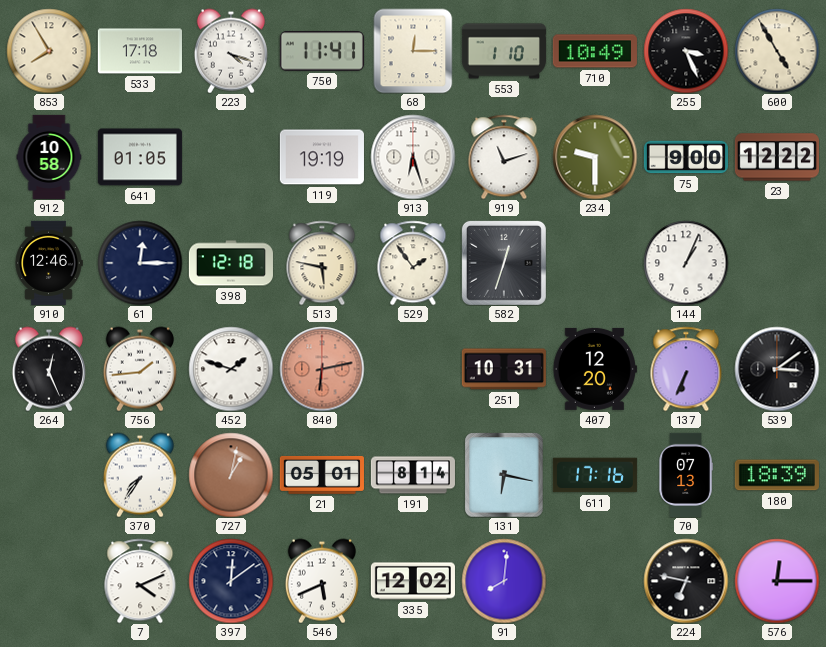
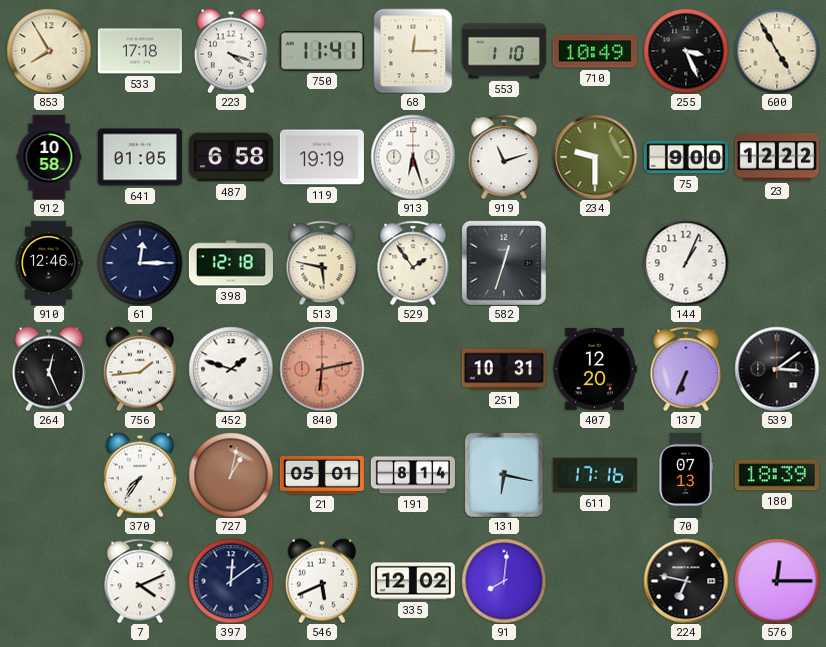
487: none -> 6:58 (231, 157)
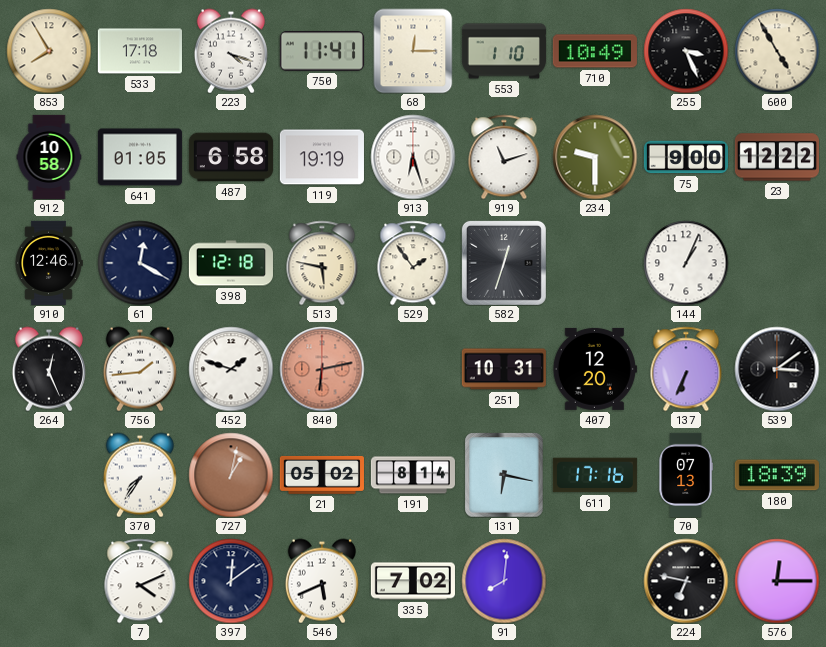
61: 12:15 -> 12:20 (140, 263)
21: 05:01 -> 05:02 (322, 475)
335: 12:02 -> 7:02 (413, 581)
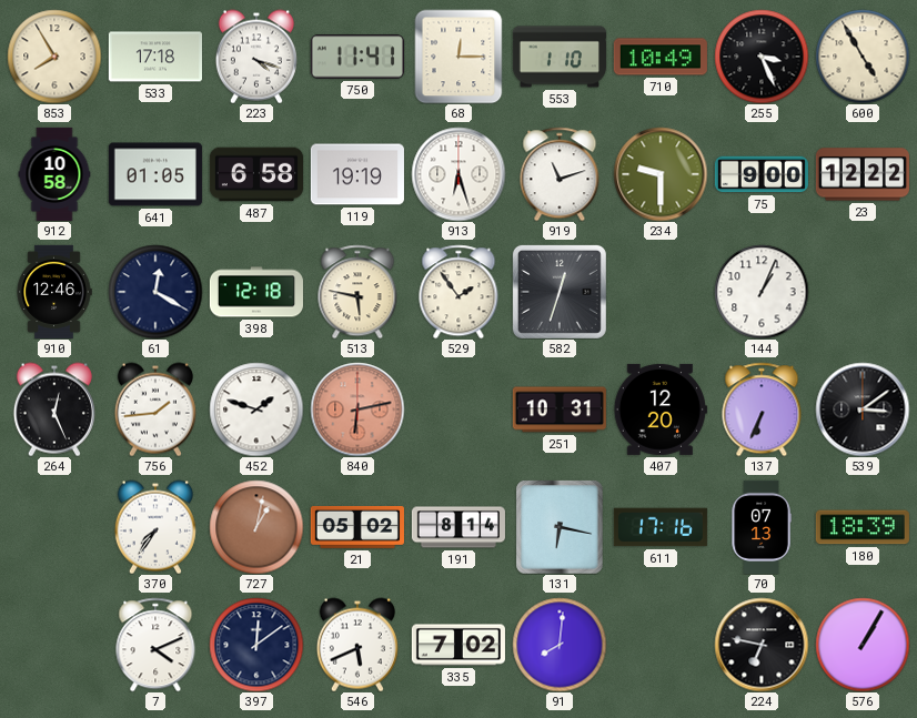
576: 12:15 -> 1:05 (863, 645)
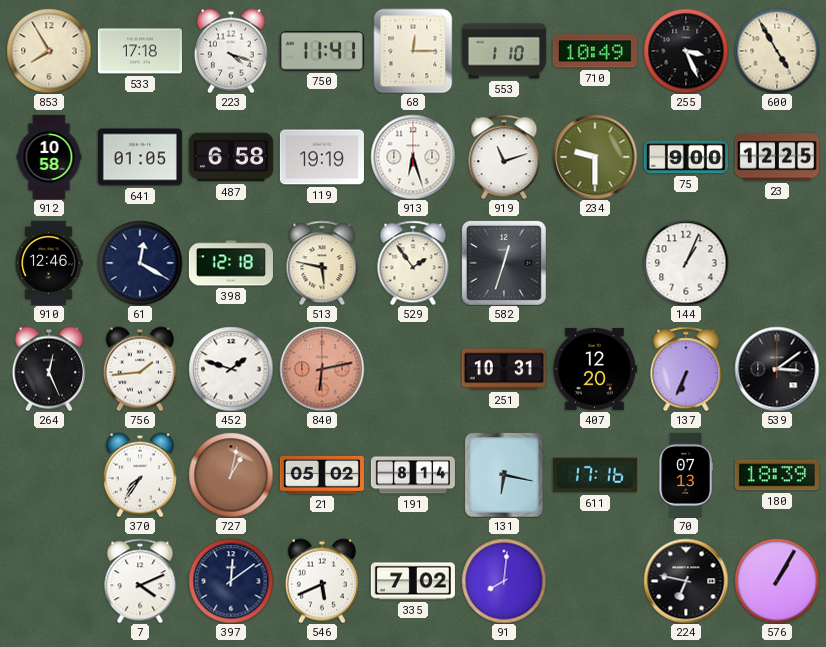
23: 12:22 -> 12:25 (777, 157)
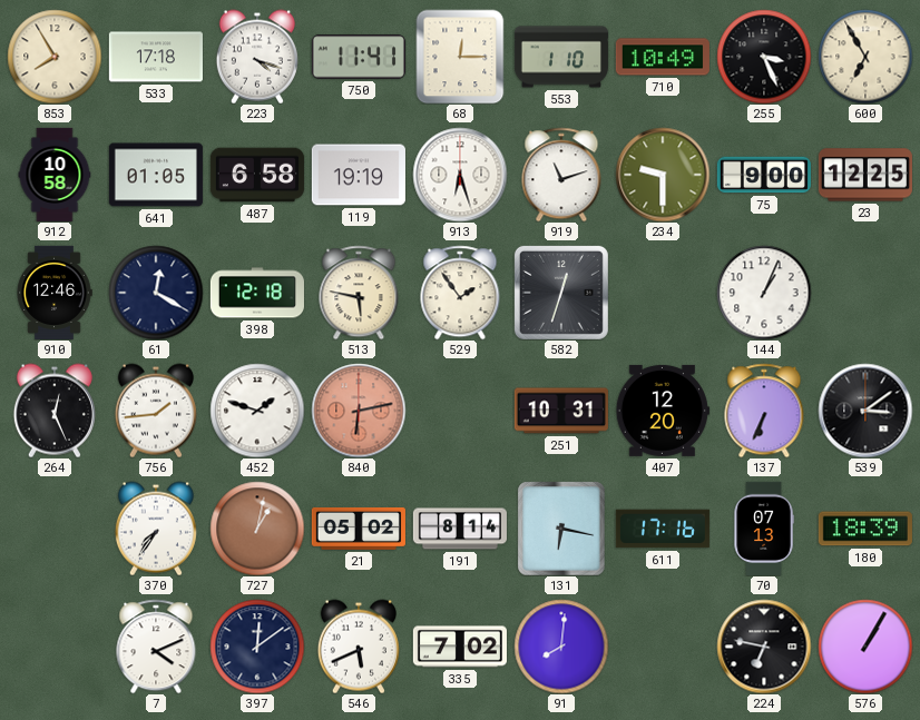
600: 4:55 -> 6:55 (865, 57)
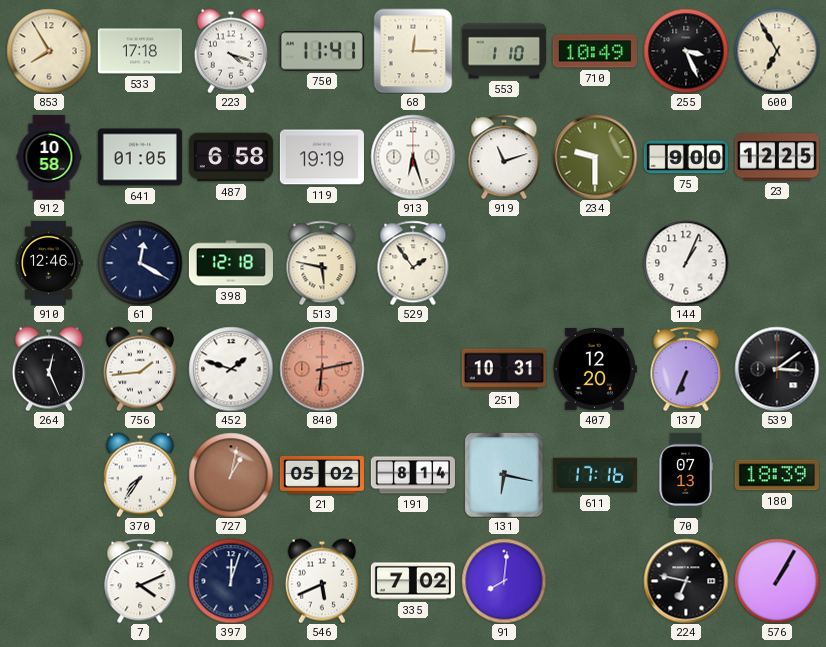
582: 12:33 -> none (561, 293)
397: 12:09 -> 12:03 (231, 581)
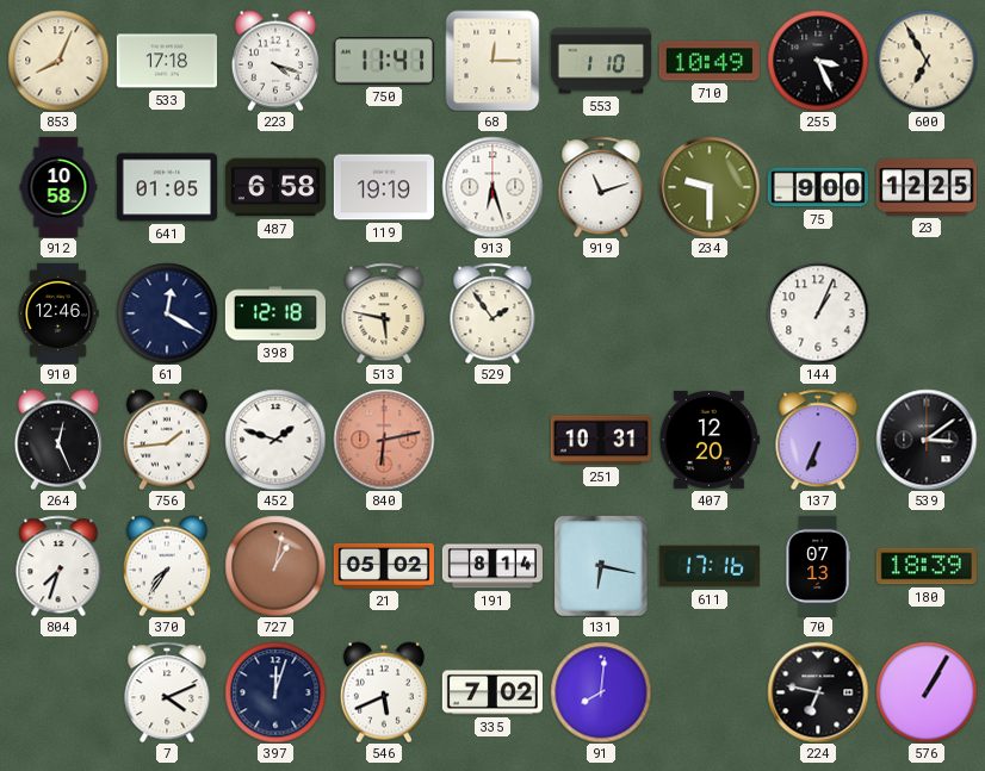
853: 7:55 -> 8:04 (58, 61)
804: none -> 7:33 (58, 566)
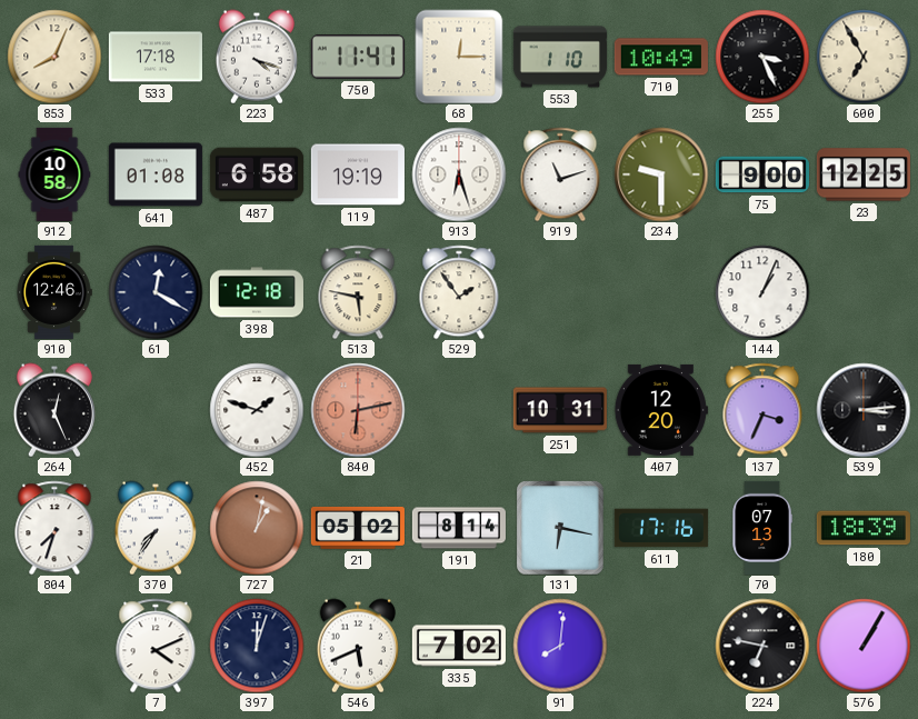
641: 01:05 -> 01:08 (156, 174)
756: 1:44 -> none (167, 440)
137: 6:34 -> 3:34 (762, 410)
539: 3:09 -> 3:14 (864, 410)
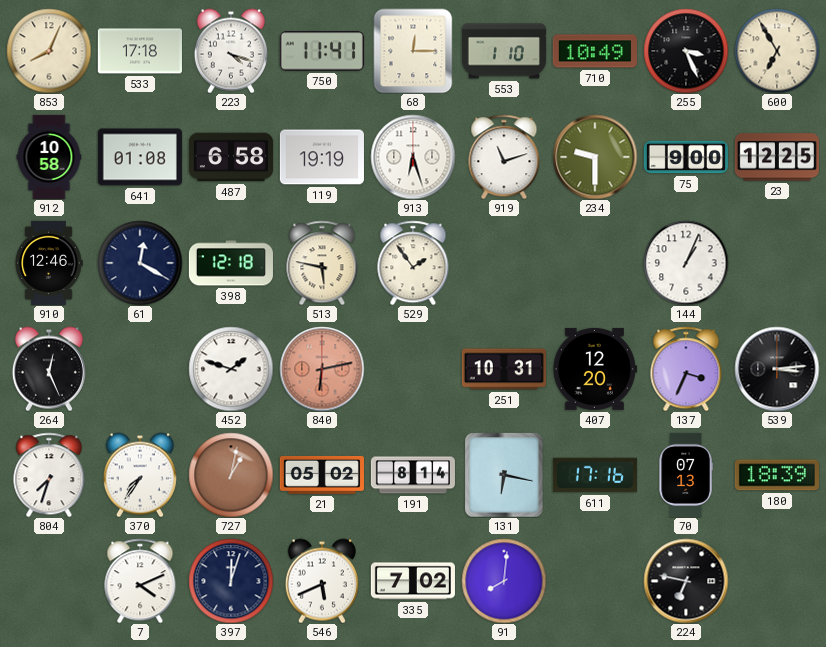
576: 1:05 -> none (864, 646)
